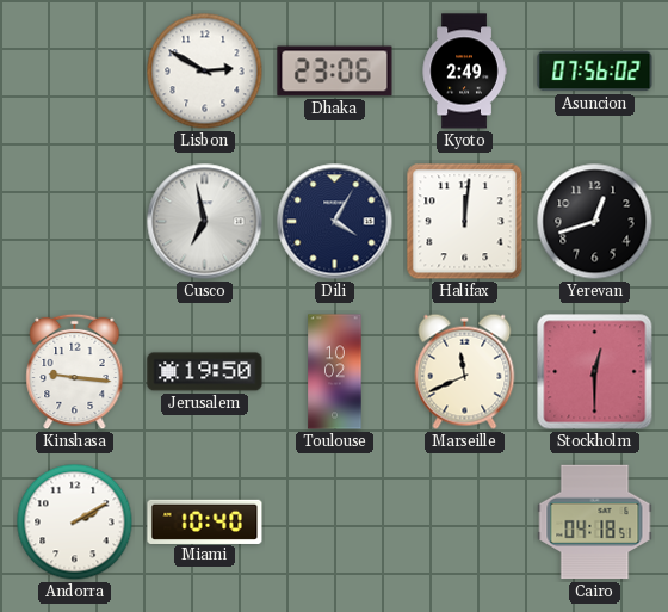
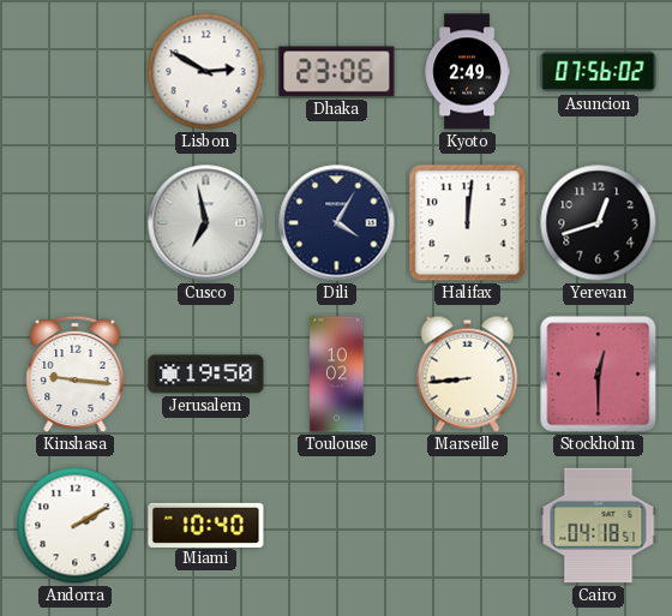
Marseille: 11:41 -> 8:44 (468, 373)
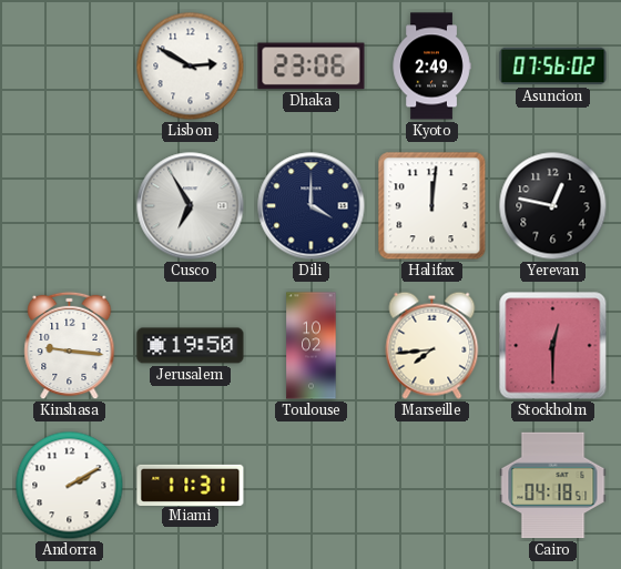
Cusco: 6:58 -> 6:55 (191, 206)
Dili: 4:05 -> 4:00 (312, 206)
Yerevan: 12:42 -> 12:47 (553, 206)
Marseille: 8:44 -> 7:44 (432, 345)
Miami: 10:40 -> 11:31 (191, 485)
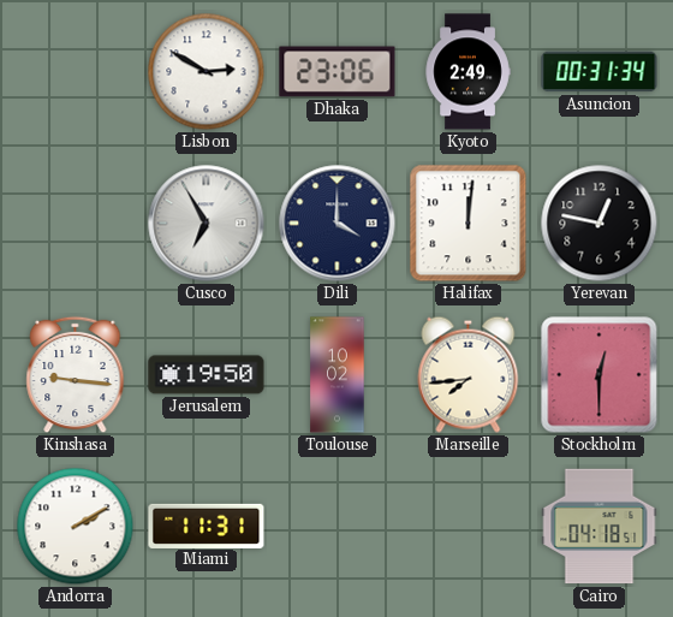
Asuncion: 07:56 -> 00:31 (600, 72)
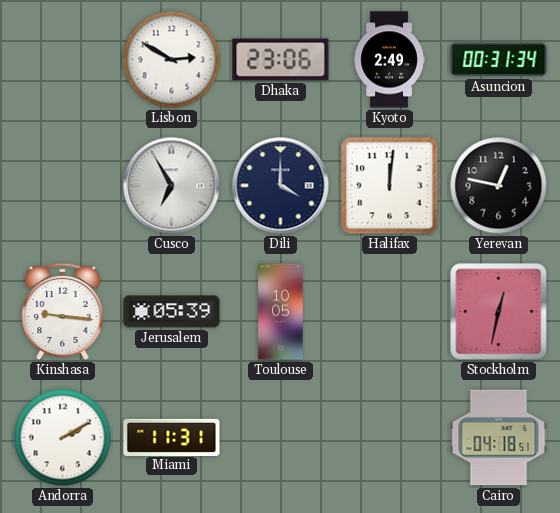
Jerusalem: 19:50 -> 05:39 (172, 312)
Toulouse: 10:02 -> 10:05 (281, 312)
Marseille: 7:44 -> none (469, 374)
Stockholm: 12:30 -> 12:32 (499, 312)
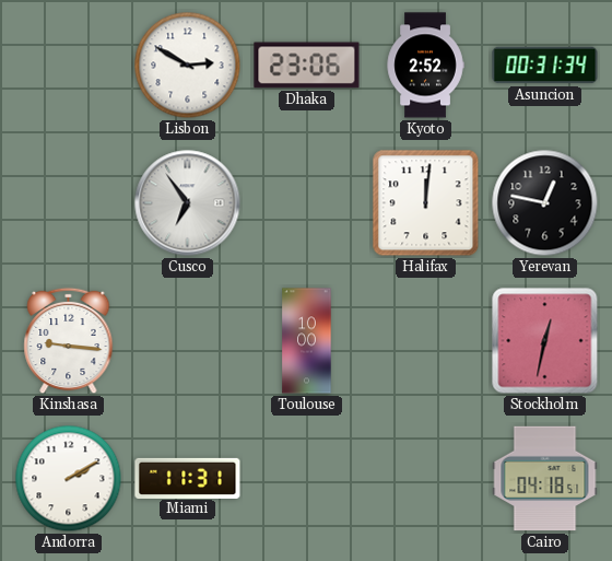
Kyoto: 2:49 -> 2:52 (425, 66)
Cusco: 6:55 -> 6:54 (188, 203)
Dili: 4:00 -> none (281, 186)
Jerusalem: 05:39 -> none (172, 312)
Toulouse: 10:05 -> 10:00 (307, 341)
